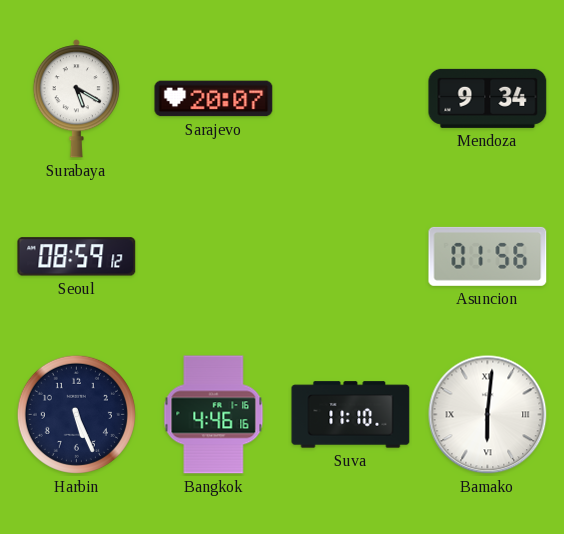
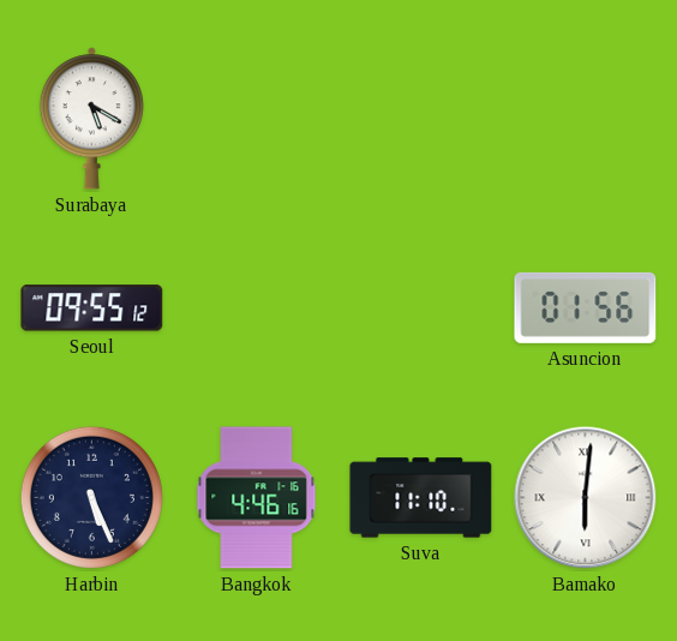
Sarajevo: 20:07 -> none (214, 99)
Mendoza: 9:34 -> none (488, 98)
Seoul: 08:59 -> 09:55 (92, 308)
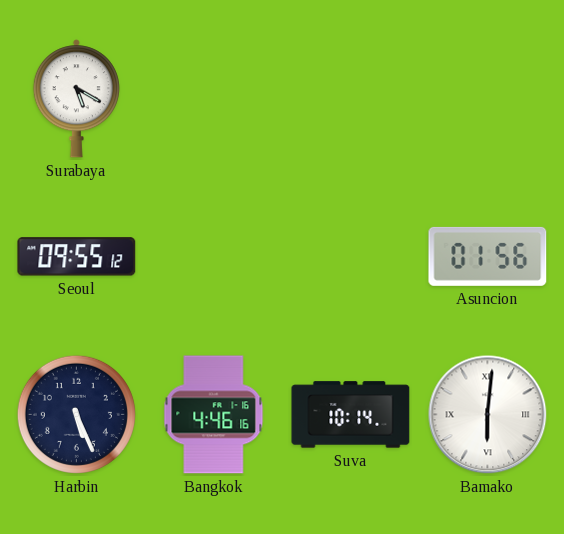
Suva: 11:10 -> 10:14 (351, 415)
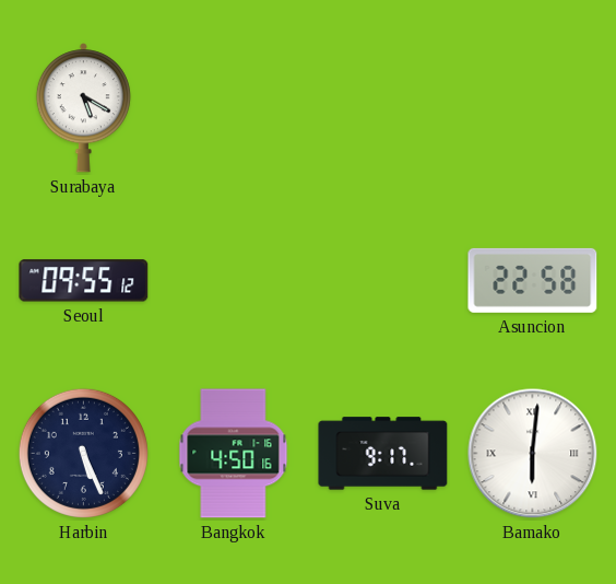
Asuncion: 01:56 -> 22:58 (533, 280)
Bangkok: 4:46 -> 4:50 (234, 454)
Suva: 10:14 -> 9:17 (383, 454)
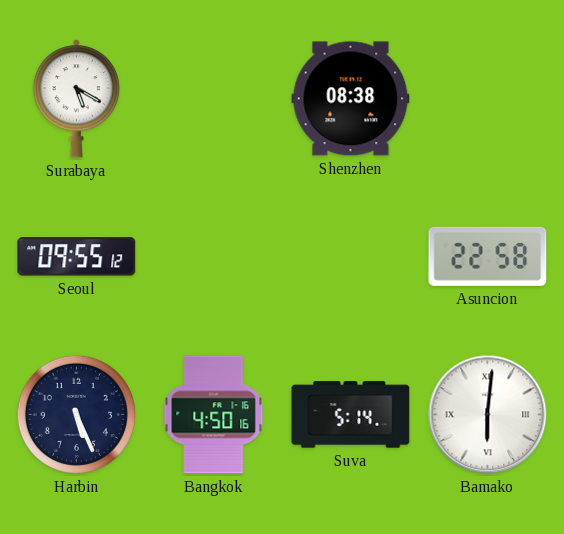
Shenzhen: none -> 08:38 (351, 99)
Suva: 9:17 -> 5:14 (351, 415)
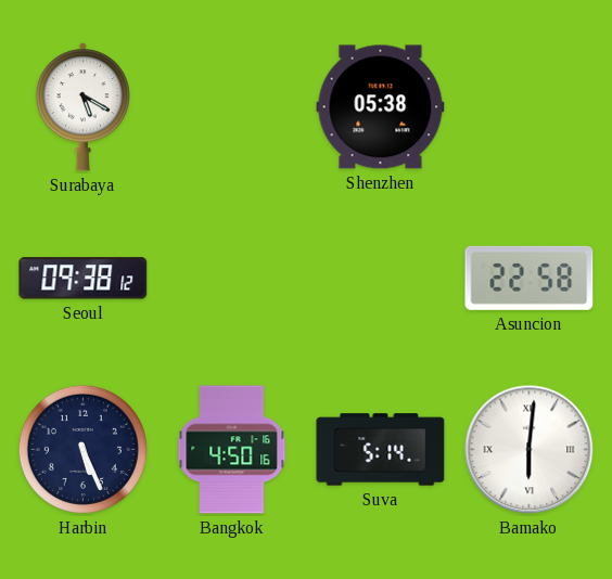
Shenzhen: 08:38 -> 05:38 (381, 107)
Seoul: 09:55 -> 09:38 (84, 279)
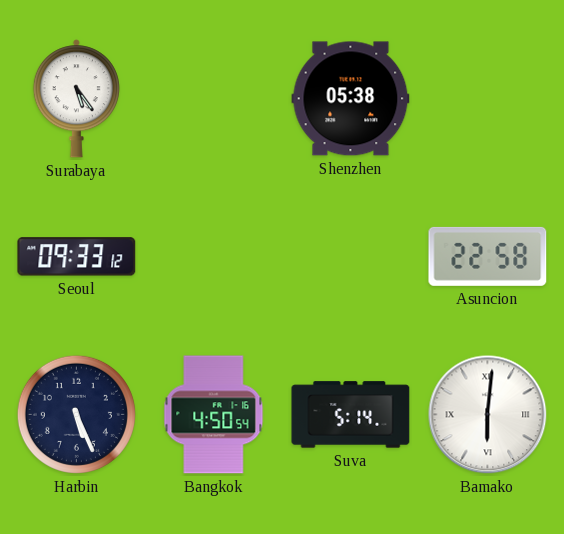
Surabaya: 5:20 -> 5:24 (76, 99)
Seoul: 09:38 -> 09:33 (77, 257)
Bangkok: 4:50:16 -> 4:50:54 (214, 415)
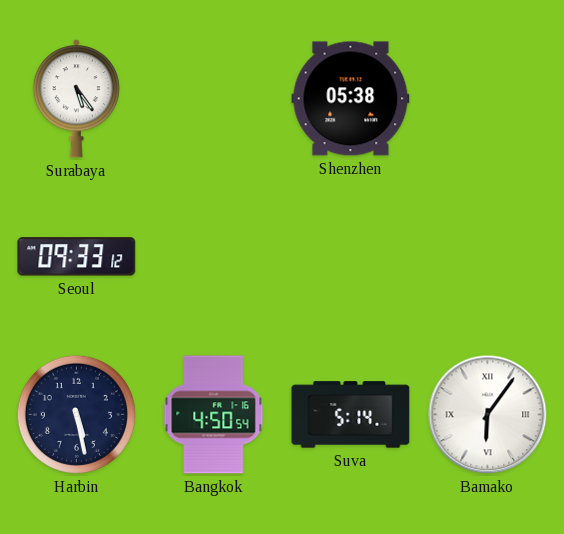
Asuncion: 22:58 -> none (488, 256)
Harbin: 5:26 -> 5:28 (76, 414)
Bamako: 6:01 -> 6:06 (488, 415)
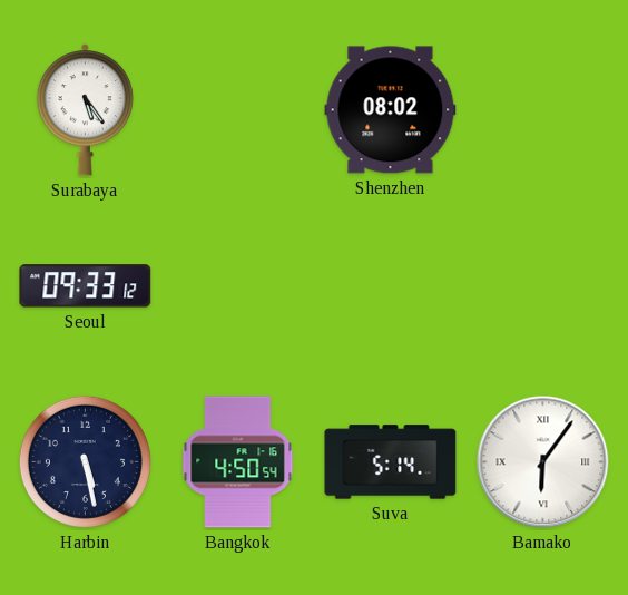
Shenzhen: 05:38 -> 08:02 (391, 110)
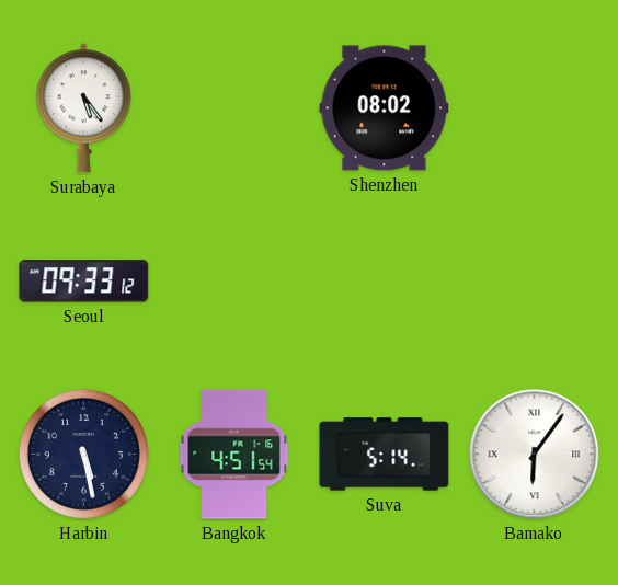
Bangkok: 4:50 -> 4:51 (234, 455)
